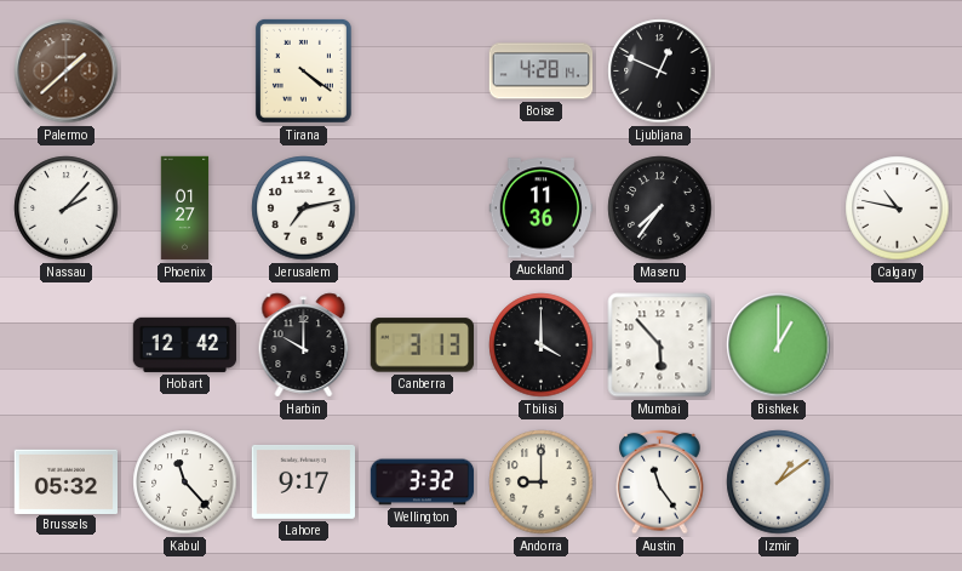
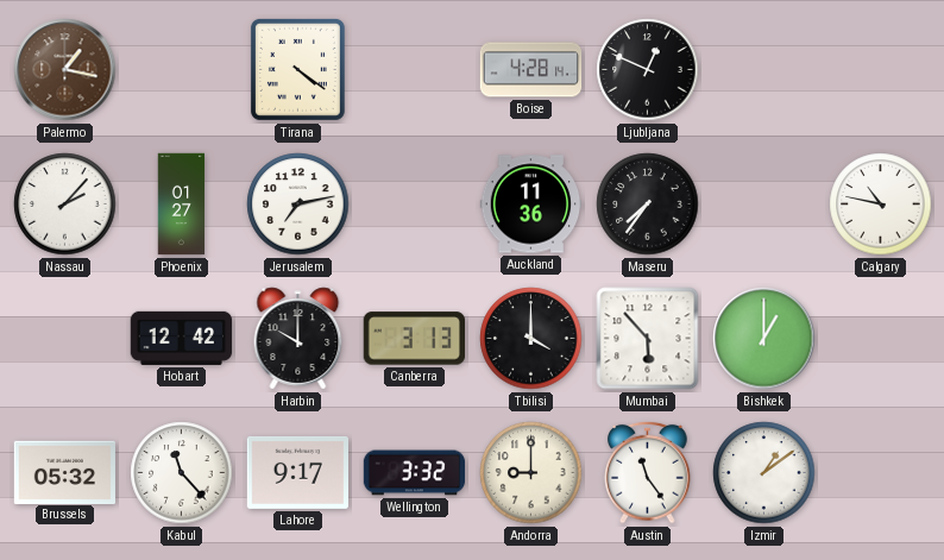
Palermo: 1:38 -> 1:17 (65, 70)
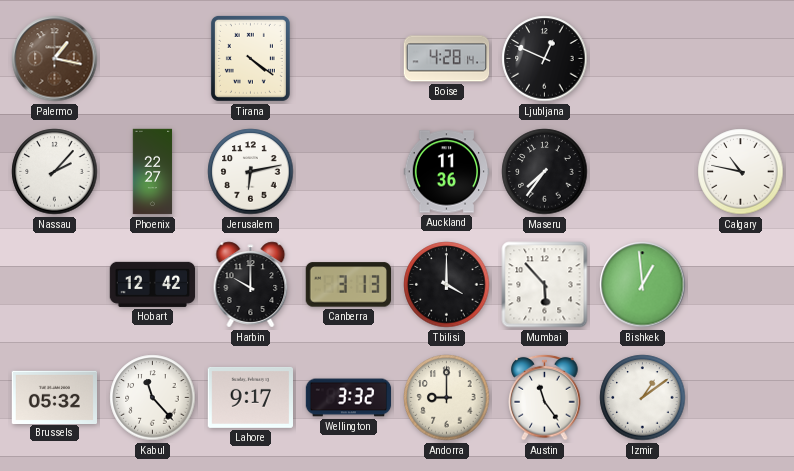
Phoenix: 01:27 -> 22:27 (153, 172)
Jerusalem: 7:13 -> 6:13 (251, 172)
Bishkek: 1:00 -> 12:59 (643, 285)
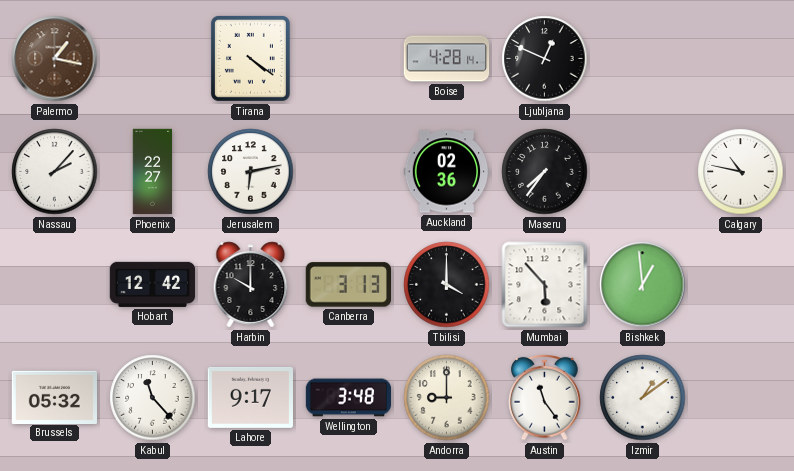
Auckland: 11:36 -> 02:36 (447, 172)
Wellington: 3:32 -> 3:48 (349, 398)
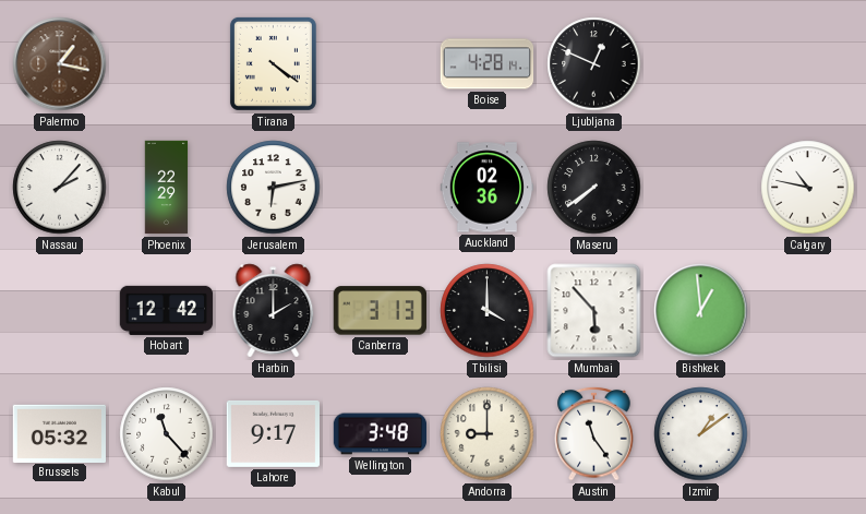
Phoenix: 22:27 -> 22:29 (167, 188)
Maseru: 7:36 -> 7:39 (594, 188)
Harbin: 10:00 -> 2:00 (274, 311)
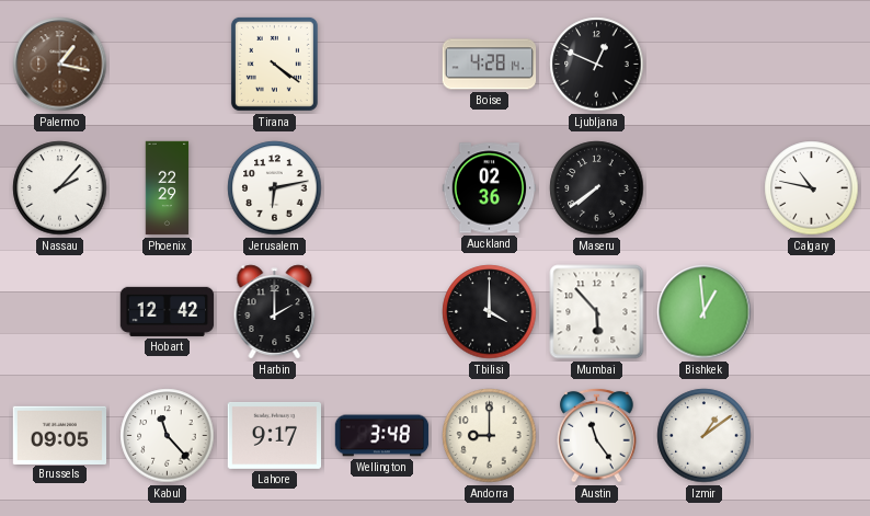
Canberra: 3:13 -> none (380, 311)
Brussels: 05:32 -> 09:05 (59, 435)
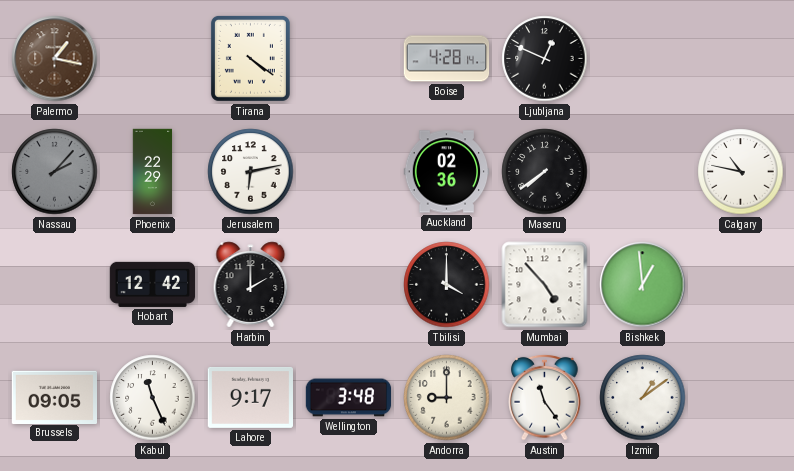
Nassau dial: white -> grey (55, 172)
Mumbai: 5:53 -> 4:53 (545, 285)
Kabul: 11:23 -> 11:26 (153, 398)
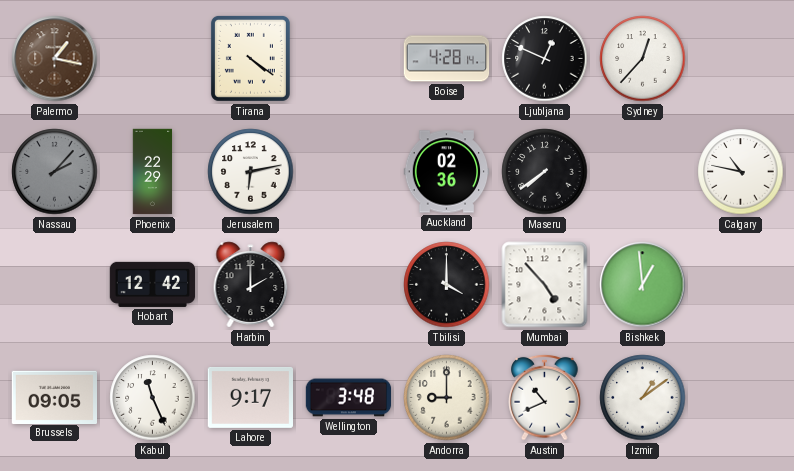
Sydney: none -> 12:37 (643, 59)
Austin: 11:24 -> 10:41 (545, 397)
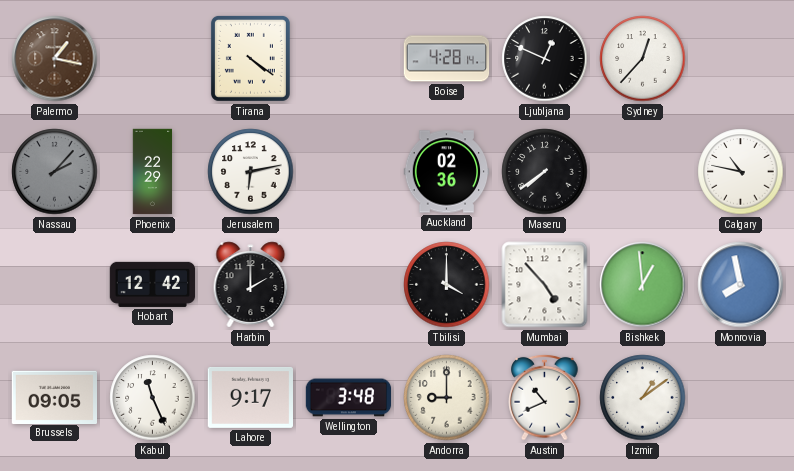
Monrovia: none -> 7:58 (741, 285)
